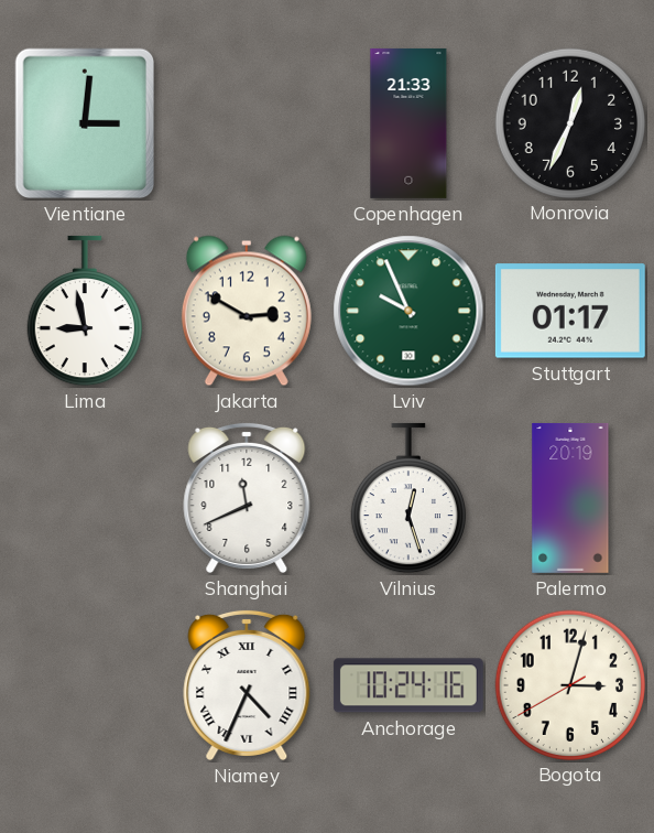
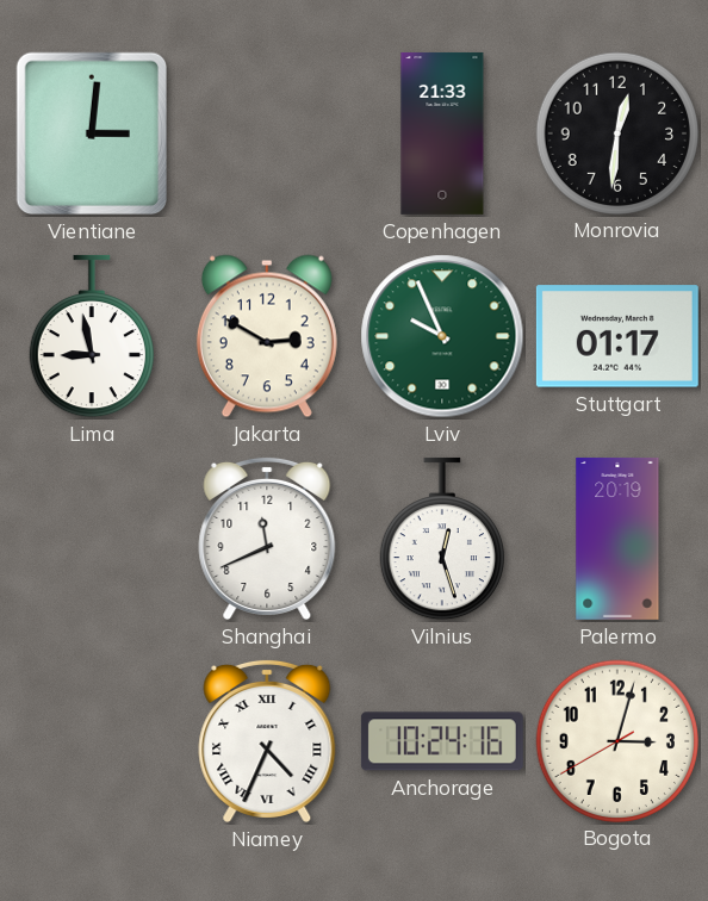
Monrovia: 12:34 -> 12:31 (616, 132)
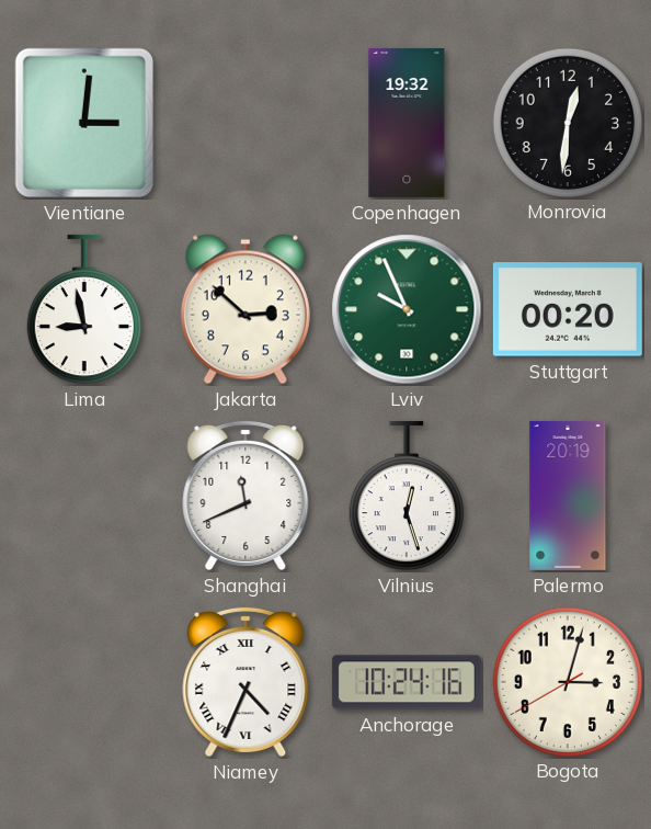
Copenhagen: 21:33 -> 19:32 (407, 123)
Jakarta: 2:50 -> 2:52 (245, 309)
Stuttgart: 01:17 -> 00:20 (568, 309)
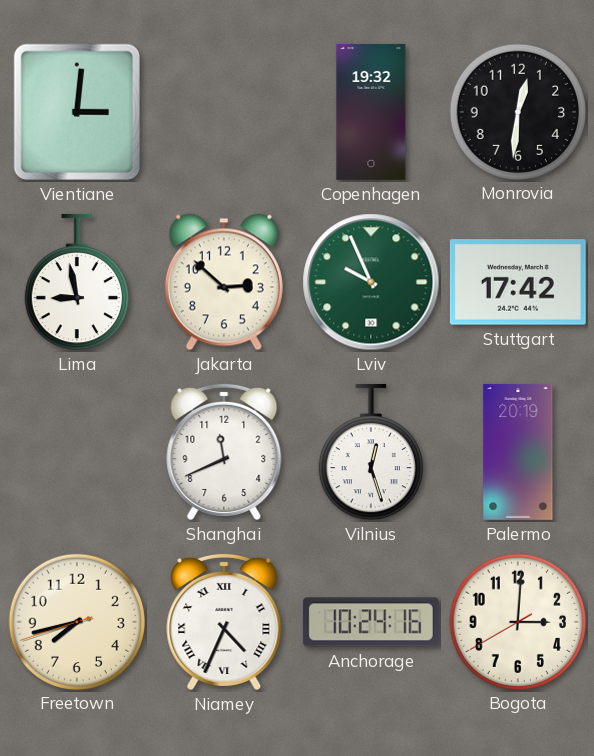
Stuttgart: 00:20 -> 17:42 (518, 282)
Freetown: none -> 7:42 (76, 621)
Bogota: 3:02 -> 3:00 (517, 621)
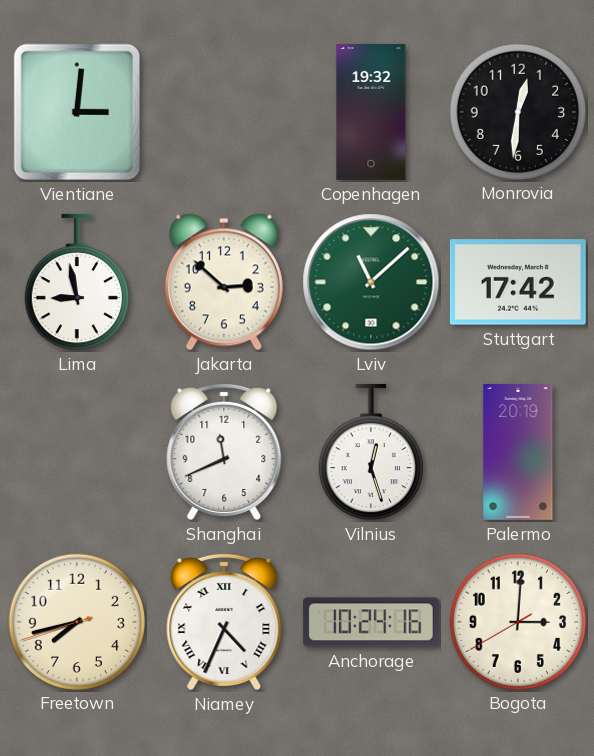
Lviv: 9:56 -> 11:08 (371, 282)
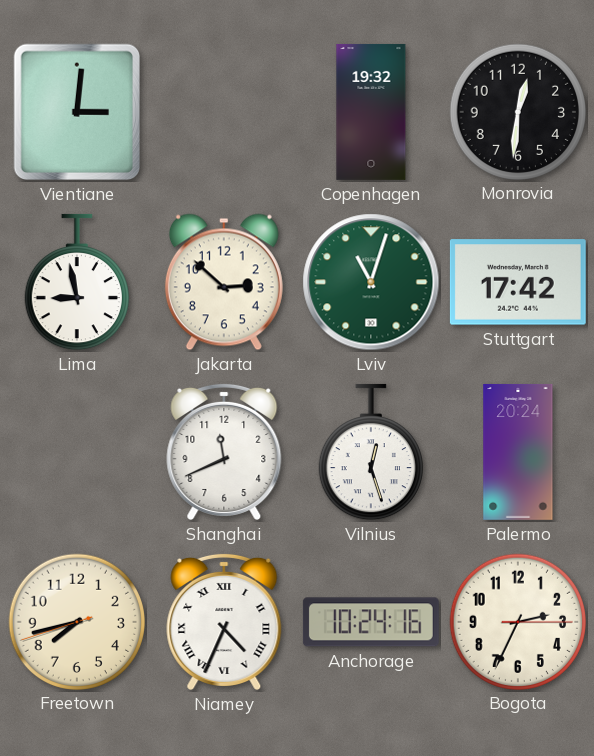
Lviv: 11:08 -> 11:03 (371, 282)
Palermo: 20:19 -> 20:24 (518, 452)
Bogota: 3:00 -> 2:34 (517, 621)
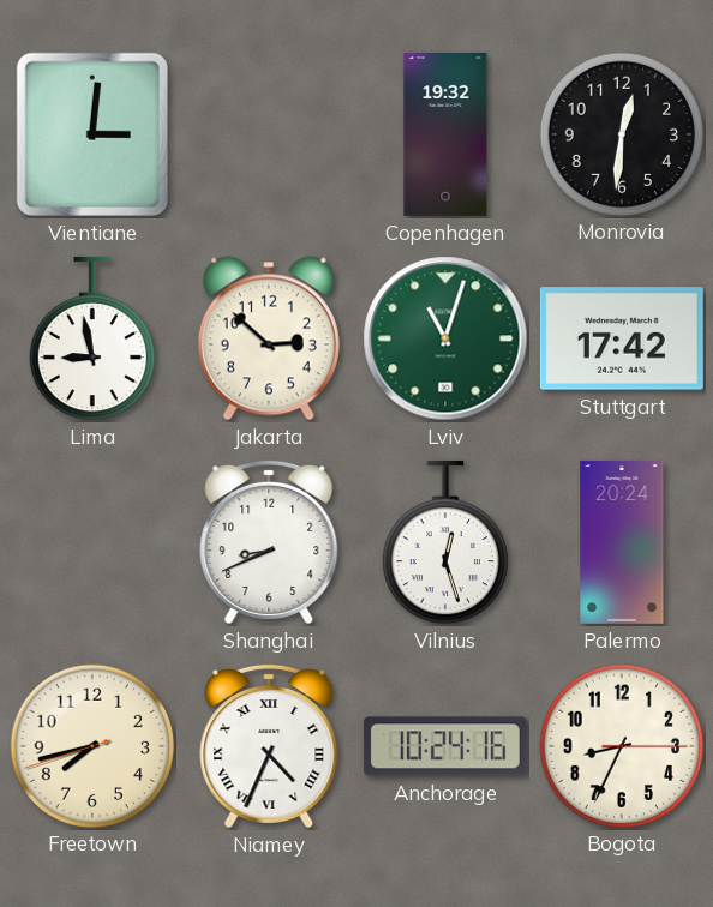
Shanghai: 11:41 -> 8:41 (269, 541)
Bogota: 2:34 -> 8:34 (621, 745)
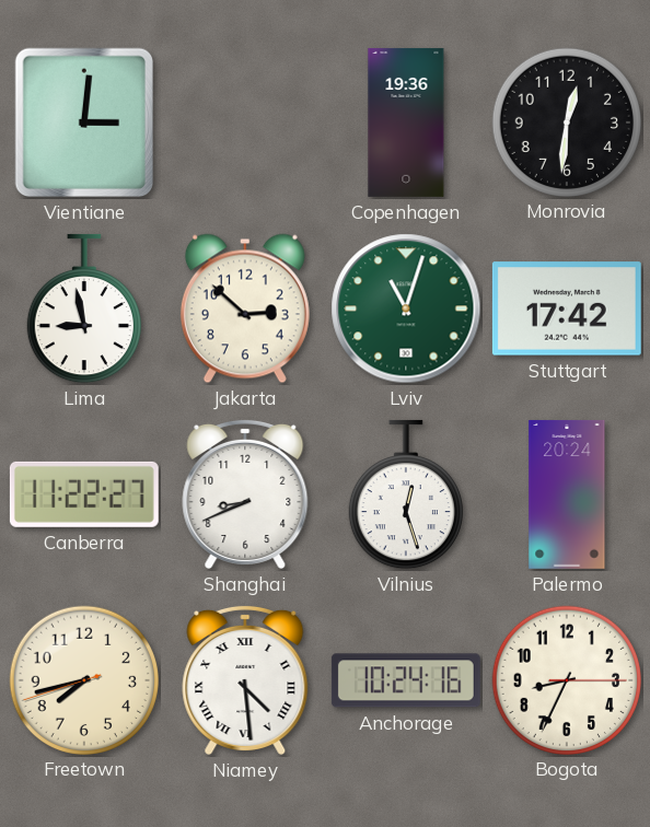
Copenhagen: 19:32 -> 19:36 (406, 123)
Canberra: none -> 11:22 (84, 494)
Niamey: 4:34 -> 4:29 (245, 679)
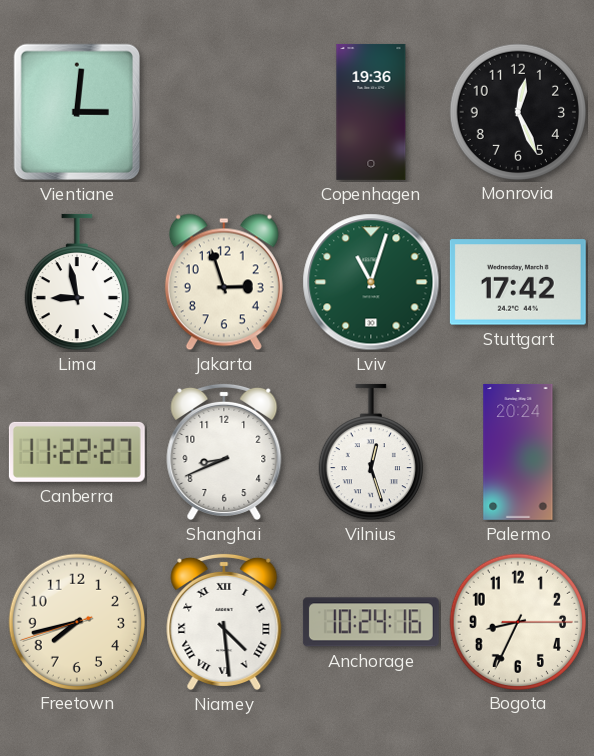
Monrovia: 12:31 -> 12:26 (517, 111)
Jakarta: 2:52 -> 2:57 (224, 282)
